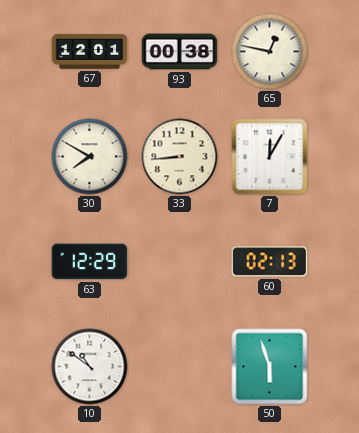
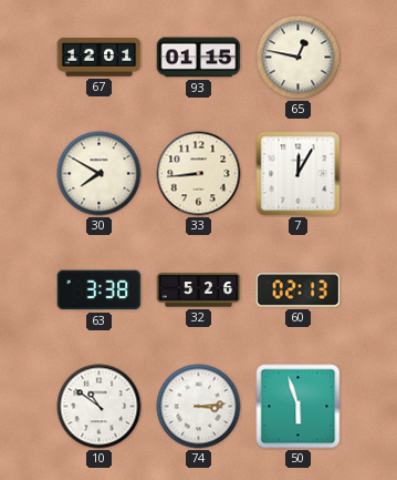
93: 00:38 -> 01:15 (199, 58)
63: 12:29 -> 3:38 (100, 290)
32: none -> 5:26 (199, 290)
74: none -> 3:14 (199, 407)
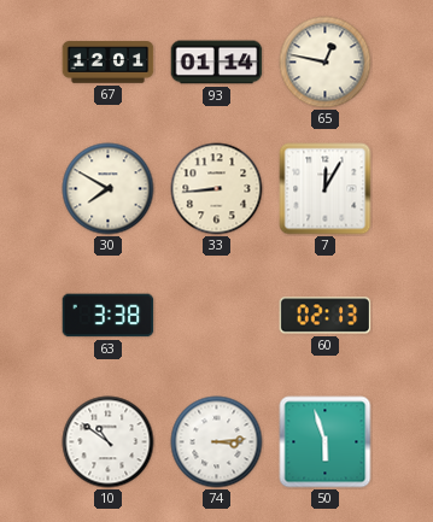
93: 01:15 -> 01:14 (217, 63)
32: 5:26 -> none (199, 290)
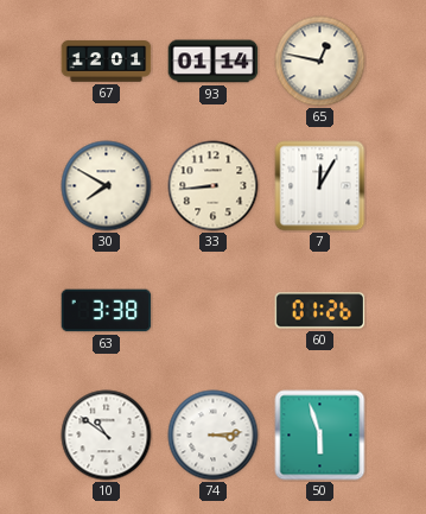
60: 02:13 -> 01:26 (320, 311)
